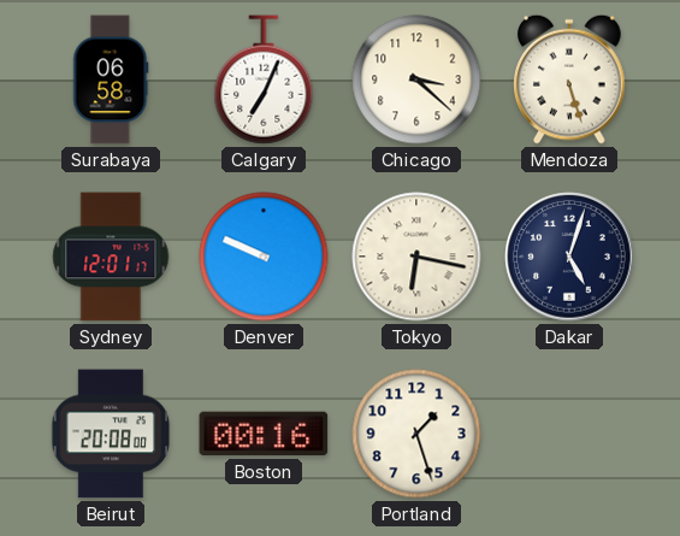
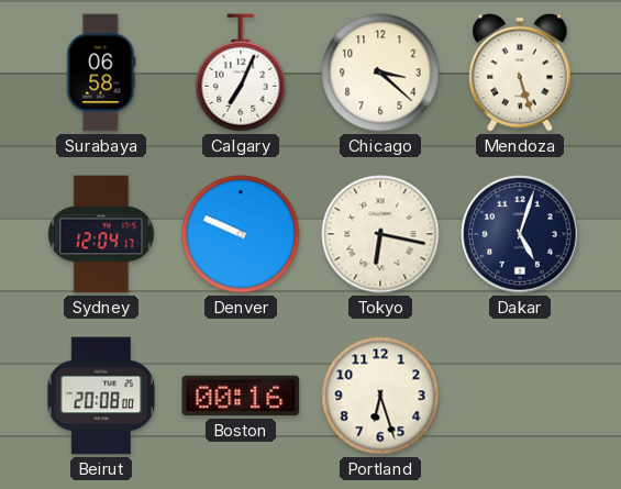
Sydney: 12:01 -> 12:04 (101, 234)
Portland: 1:27 -> 6:27 (380, 396)
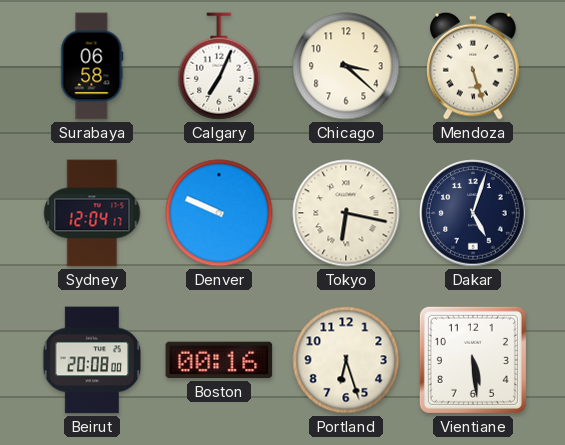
Vientiane: none -> 5:29 (473, 360)
